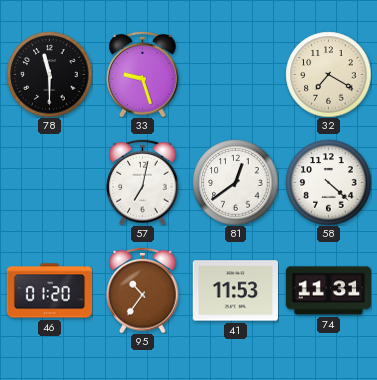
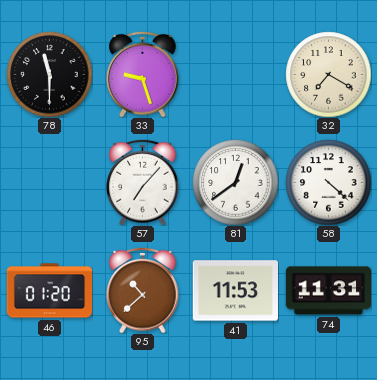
57: 7:02 -> 7:07 (143, 182)
95: 10:36 -> 10:38 (143, 290)
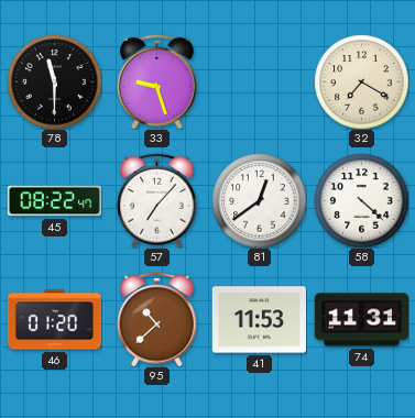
45: none -> 08:22 (54, 201)
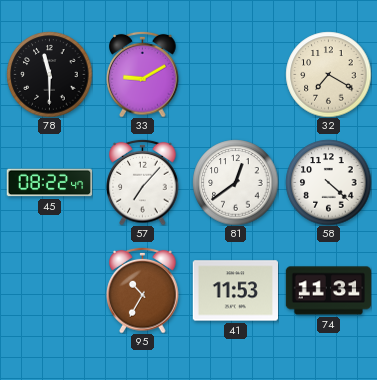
33: 9:27 -> 9:10 (143, 74)
46: 01:20 -> none (54, 320)
95: 10:38 -> 10:35 (143, 290)
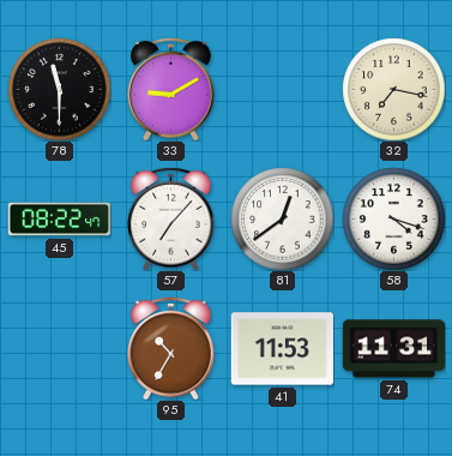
32: 7:20 -> 7:17 (393, 89)
58: 4:22 -> 4:18 (393, 218)
